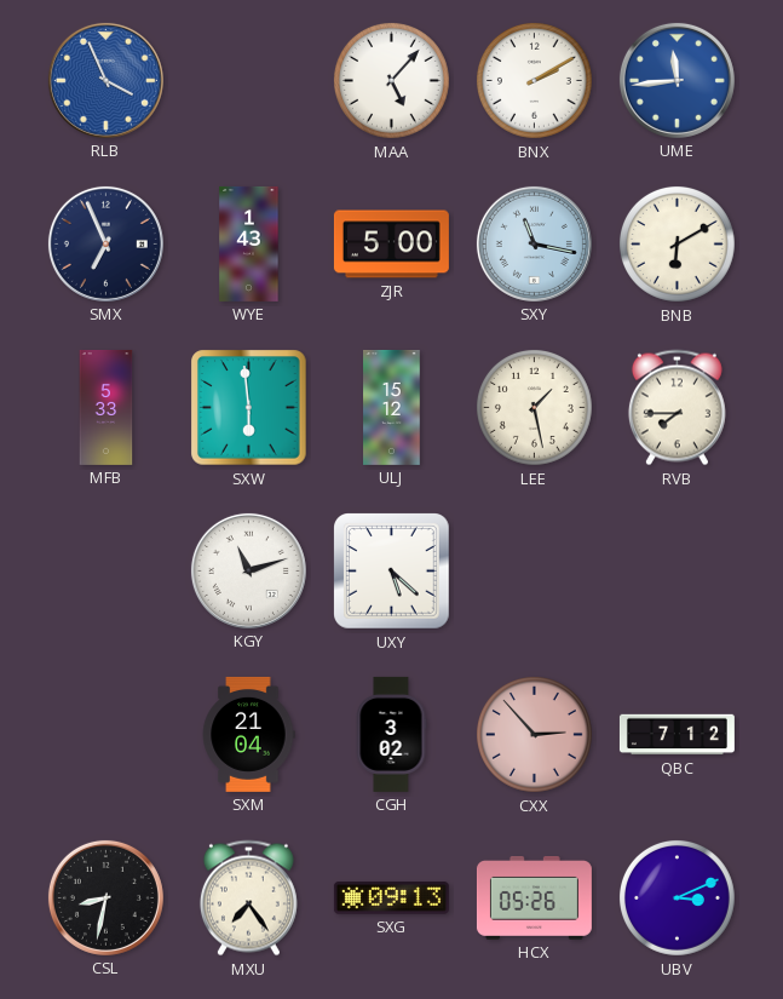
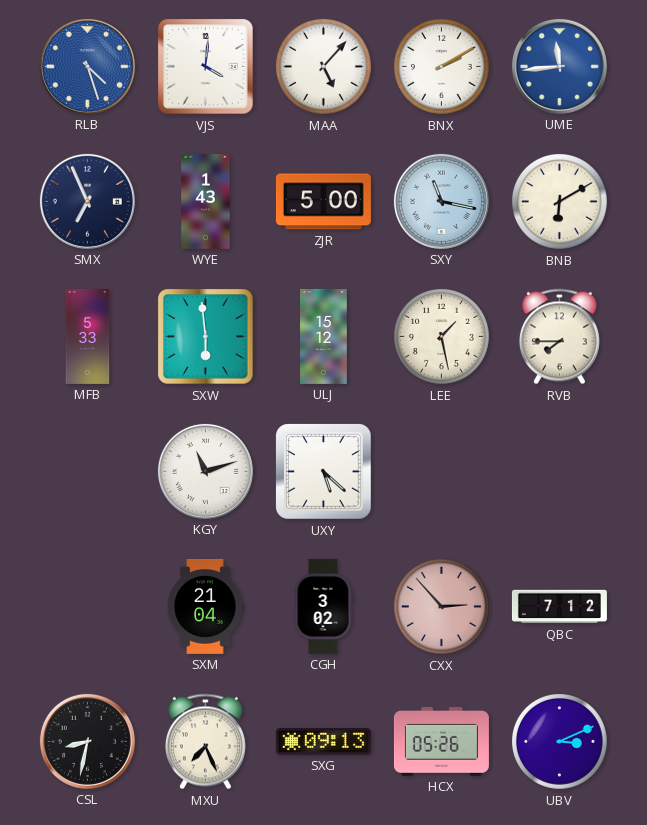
RLB: 3:56 -> 4:27 (87, 66)
VJS: none -> 4:01 (206, 67)
MXU: 7:24 -> 7:26 (205, 742)
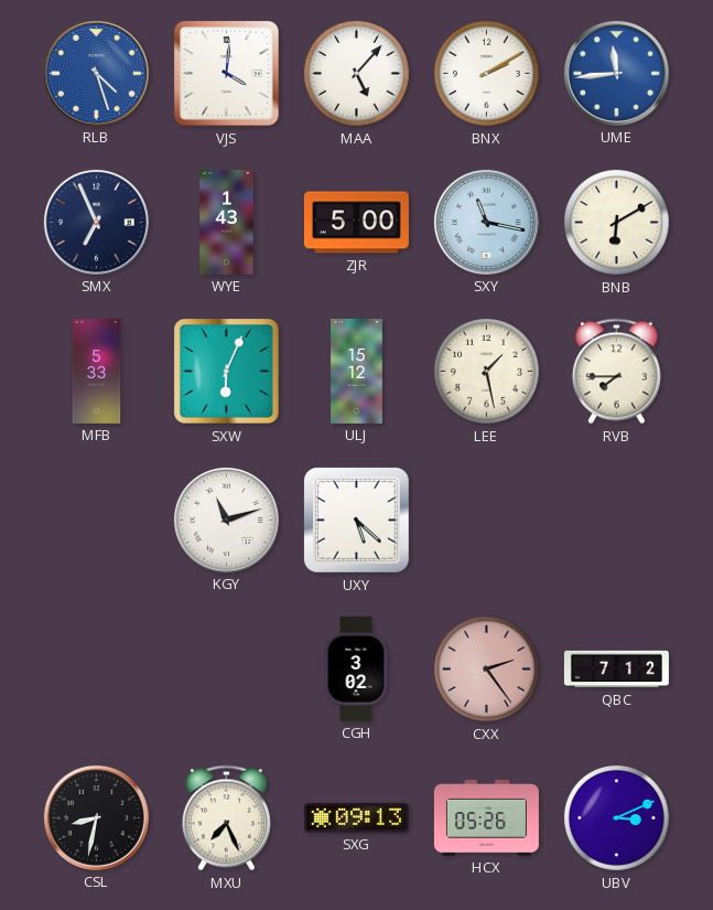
SXW: 5:59 -> 6:04 (227, 372)
SXM: 21:04 -> none (205, 606)
CXX: 2:53 -> 2:24 (486, 668)
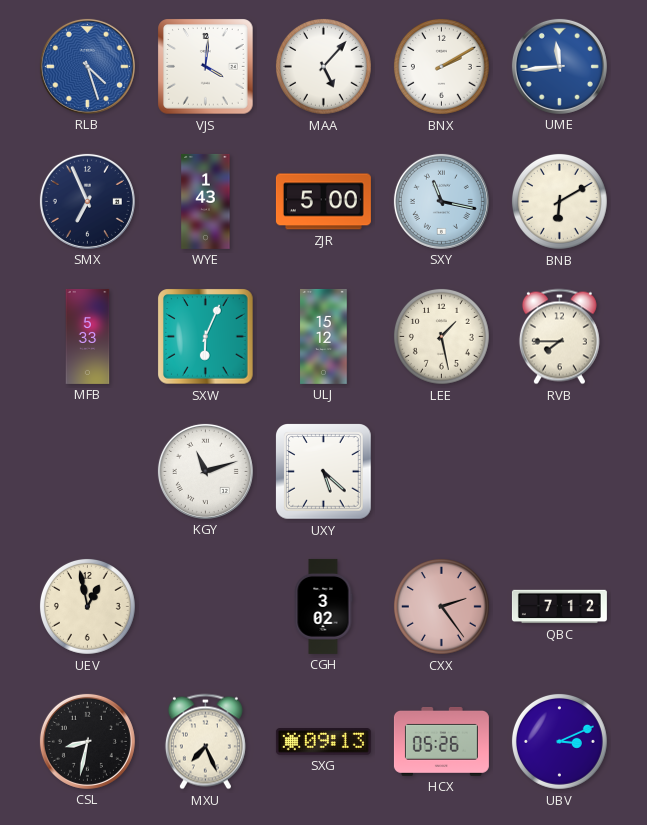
UEV: none -> 12:58 (87, 606)
